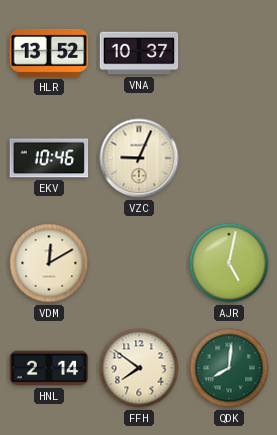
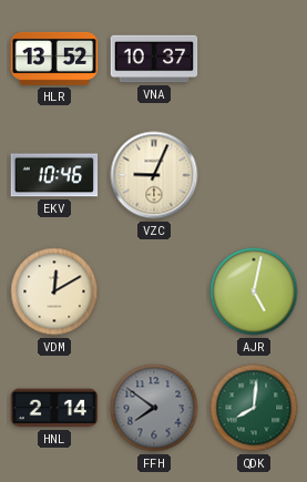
FFH dial: cream -> grey (154, 408)
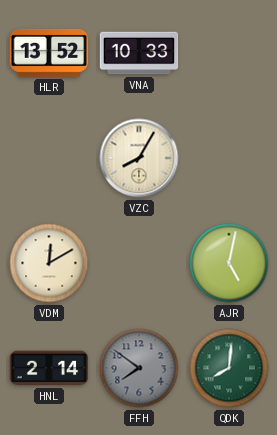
VNA: 10:37 -> 10:33 (139, 53)
EKV: 10:46 -> none (54, 175)
VZC: 9:04 -> 8:05 (139, 158)
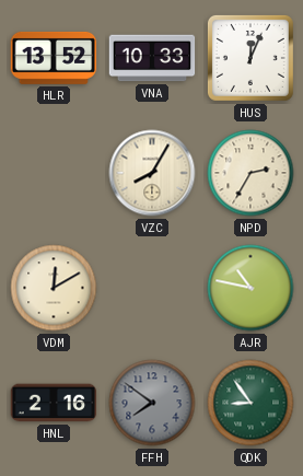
HUS: none -> 12:04 (250, 58)
NPD: none -> 2:35 (250, 173)
AJR: 5:02 -> 10:47 (250, 288)
HNL: 2:14 -> 2:16 (54, 403)
QDK: 8:01 -> 8:54 (250, 403)
